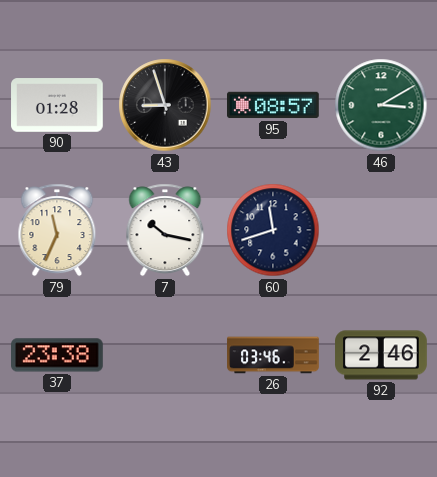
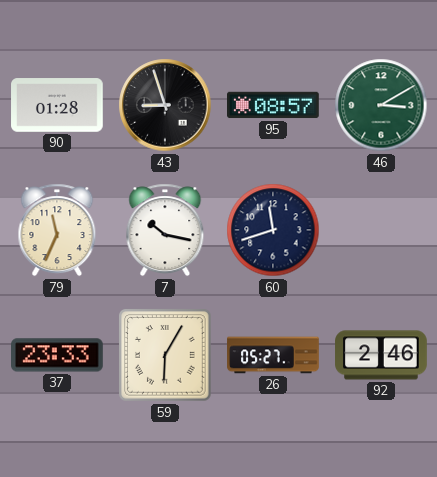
37: 23:38 -> 23:33 (58, 355)
59: none -> 6:05 (166, 356)
26: 03:46 -> 05:27 (273, 355)
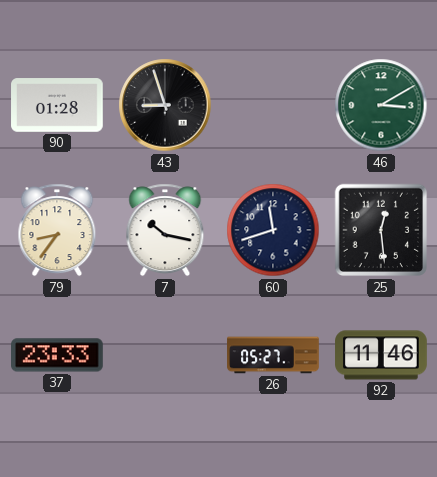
95: 08:57 -> none (274, 105)
79: 11:34 -> 8:36 (57, 230)
25: none -> 12:29 (381, 230)
59: 6:05 -> none (166, 356)
92: 2:46 -> 11:46 (381, 355)
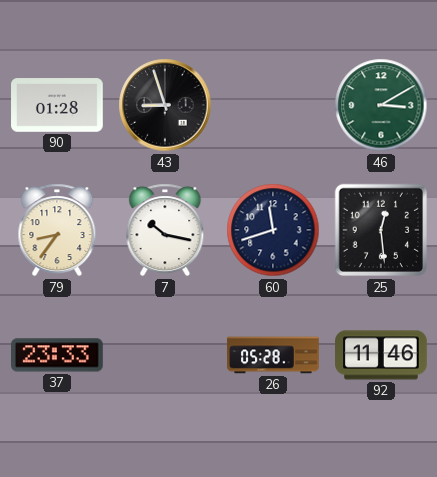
26: 05:27 -> 05:28 (273, 355)
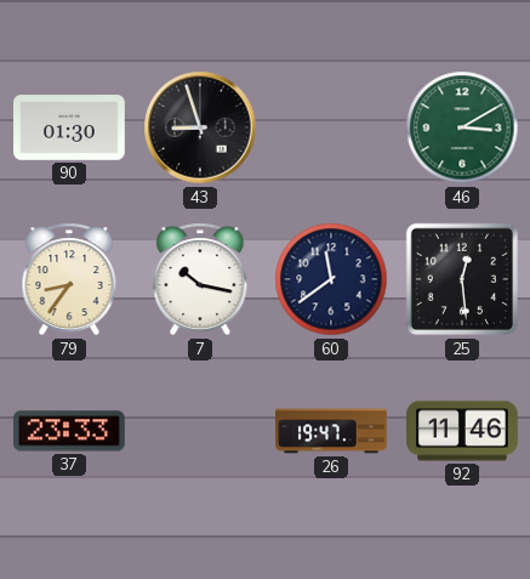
90: 01:28 -> 01:30 (69, 127)
60: 11:42 -> 11:39 (331, 279)
26: 05:28 -> 19:47 (331, 431)
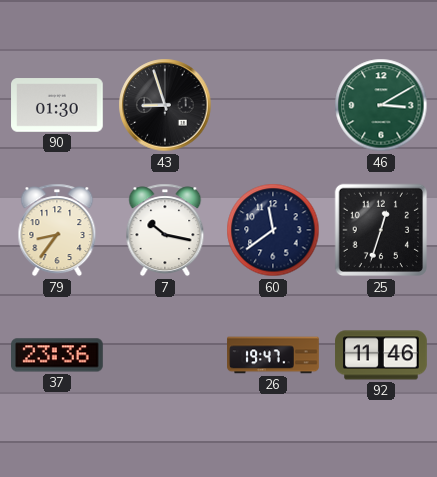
25: 12:29 -> 12:33 (381, 230)
37: 23:33 -> 23:36 (58, 355)
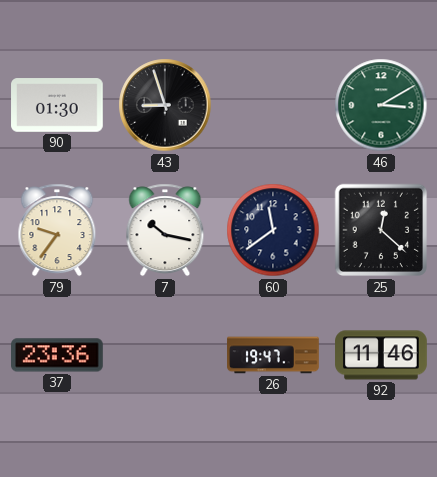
79: 8:36 -> 9:36 (57, 230)
25: 12:33 -> 12:22 (381, 230)
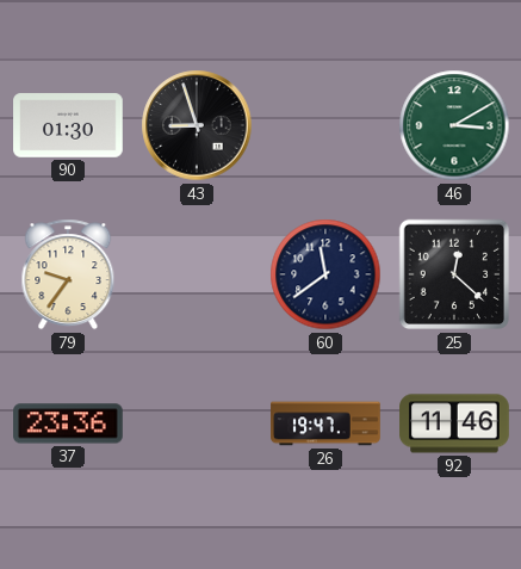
7: 10:17 -> none (165, 230)
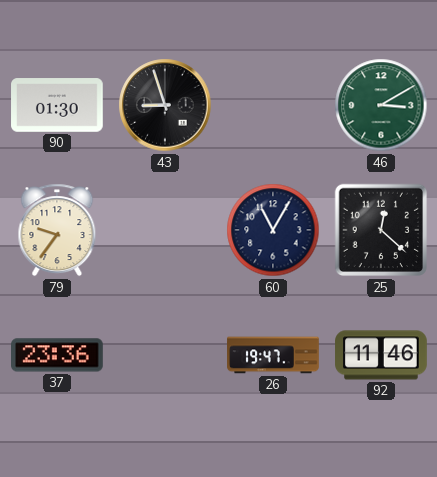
60: 11:39 -> 11:05 (273, 230)
